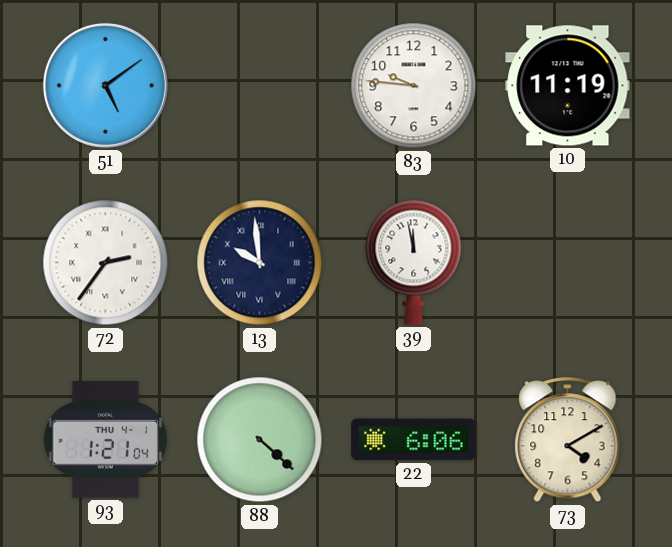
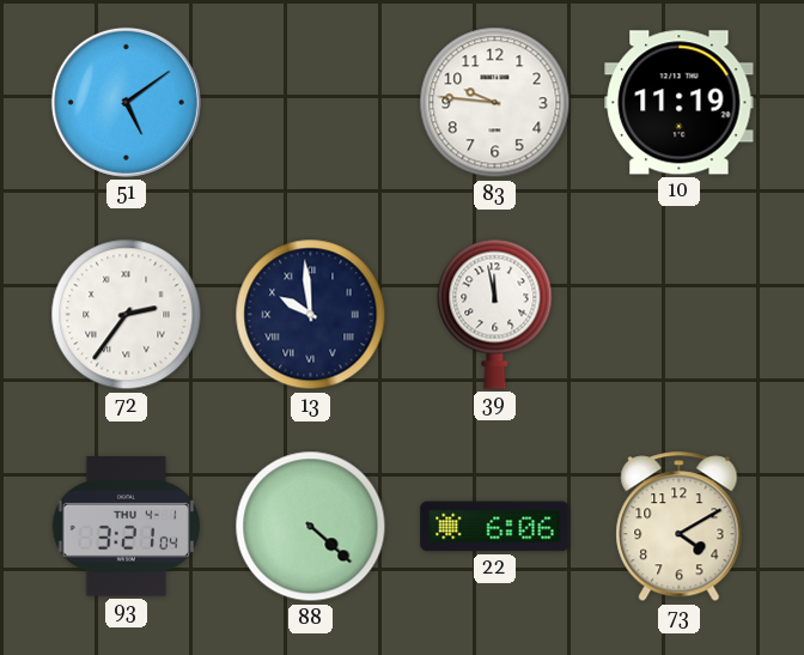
93: 1:21 -> 3:21 (126, 527)
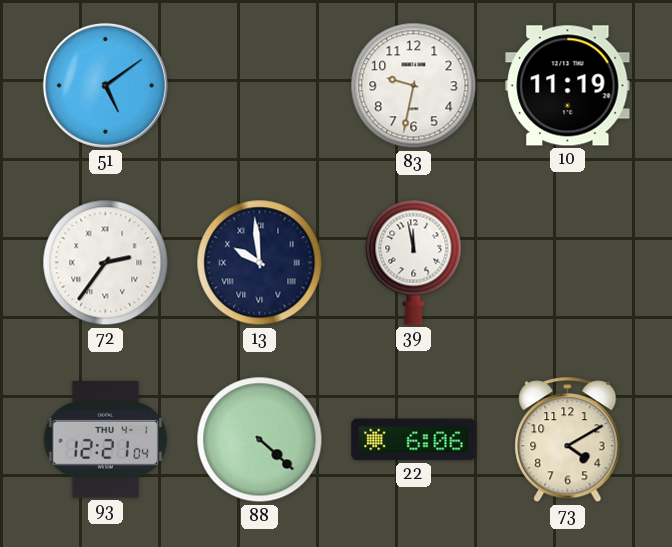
83: 9:46 -> 9:32 (414, 86)
93: 3:21 -> 12:21 (105, 440)
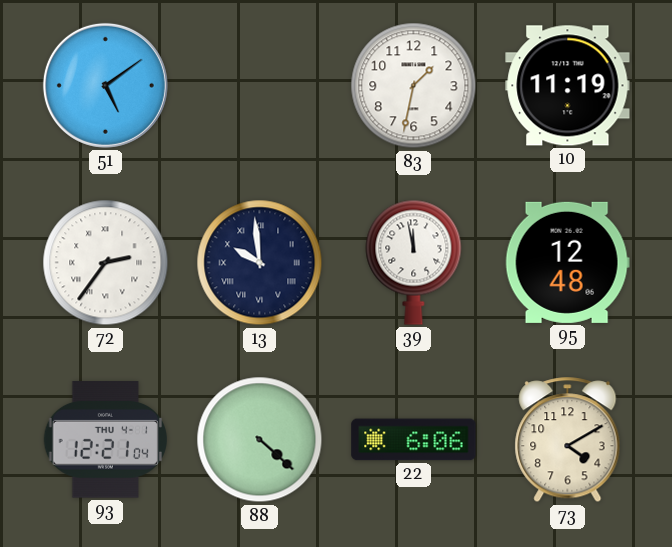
83: 9:32 -> 1:32 (414, 86)
95: none -> 12:48 (567, 262)
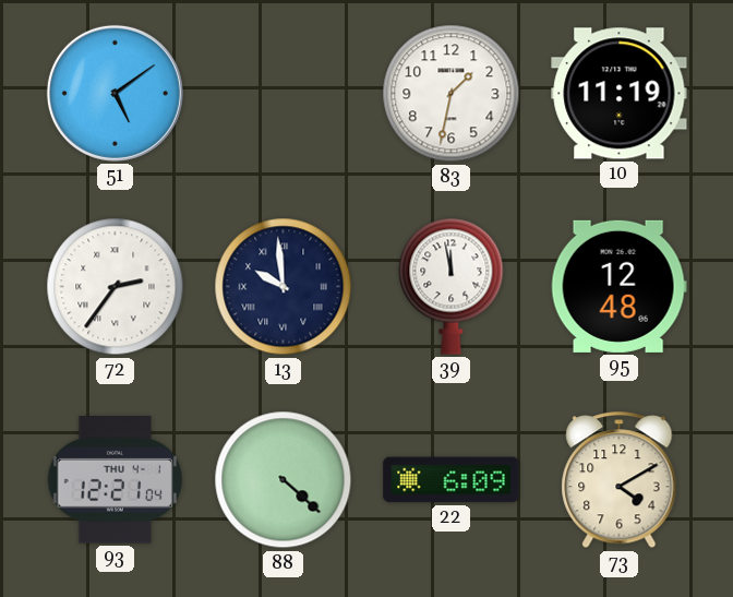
22: 6:06 -> 6:09 (452, 480)
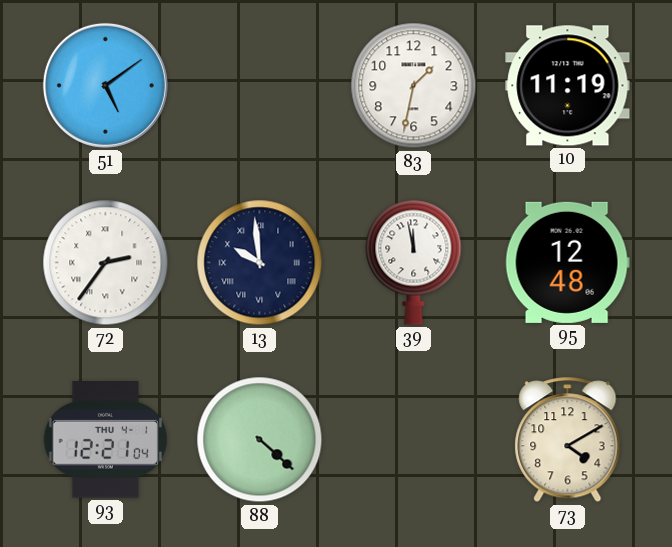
22: 6:09 -> none (452, 480)
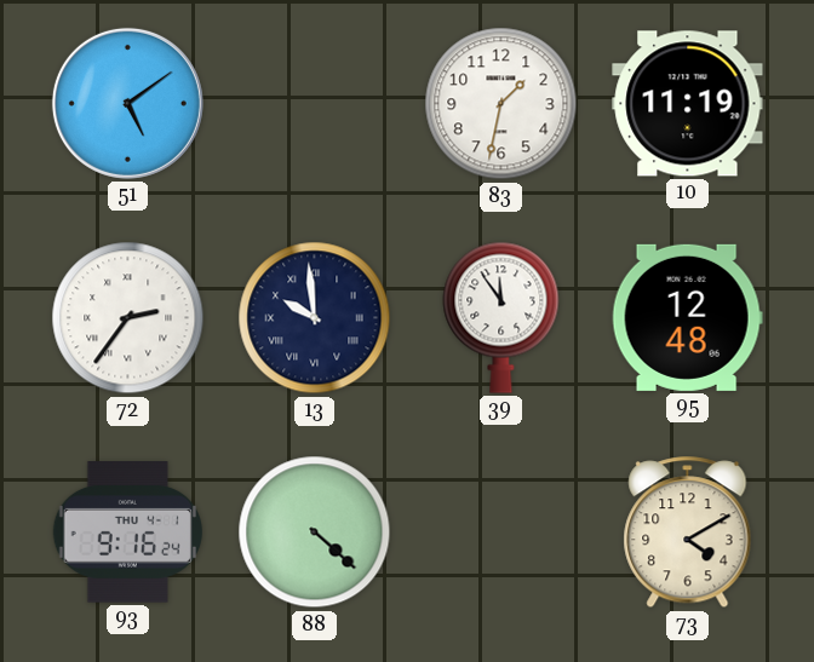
39: 11:58 -> 11:54 (501, 317)
93: 12:21 -> 9:16 (127, 533)
